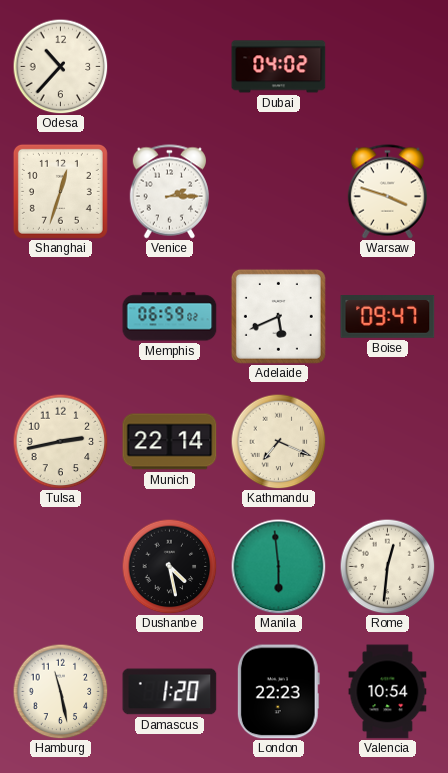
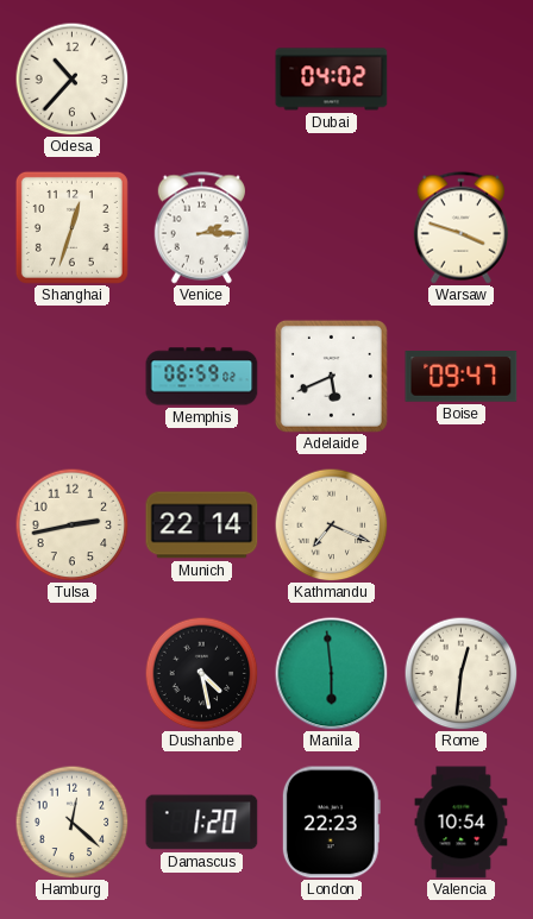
Hamburg: 11:28 -> 12:22 (71, 822)
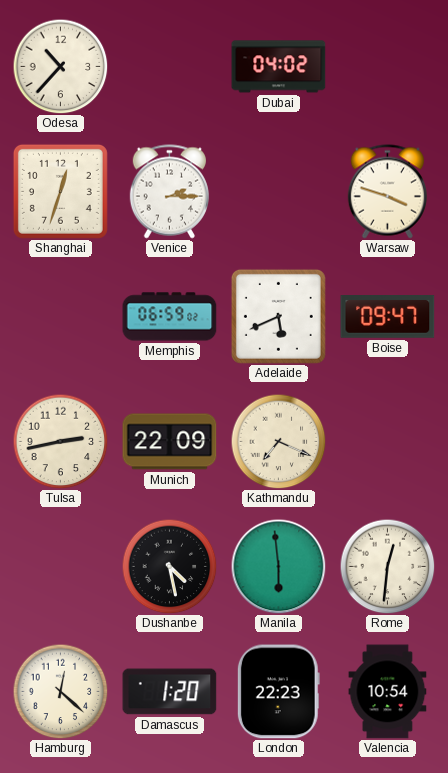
Munich: 22:14 -> 22:09 (170, 442)
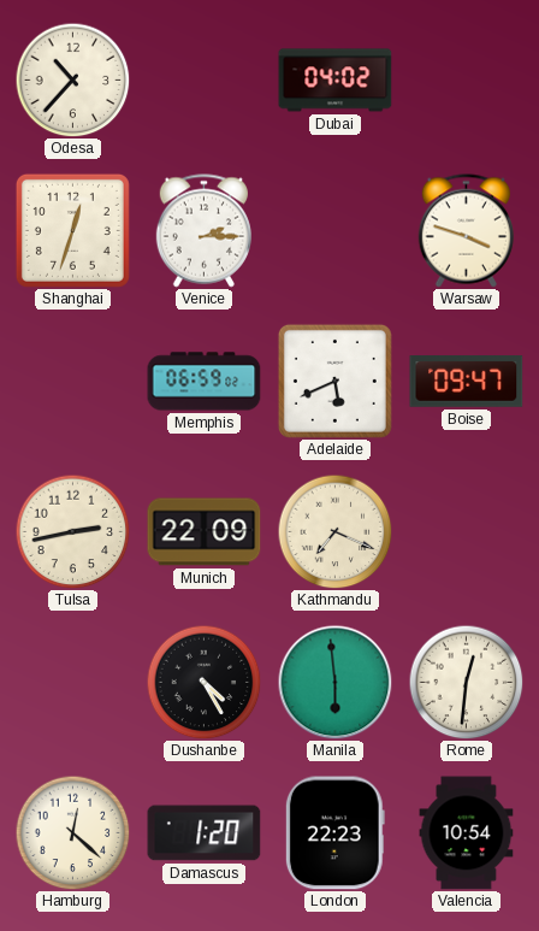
Dushanbe: 4:28 -> 4:25 (203, 682)
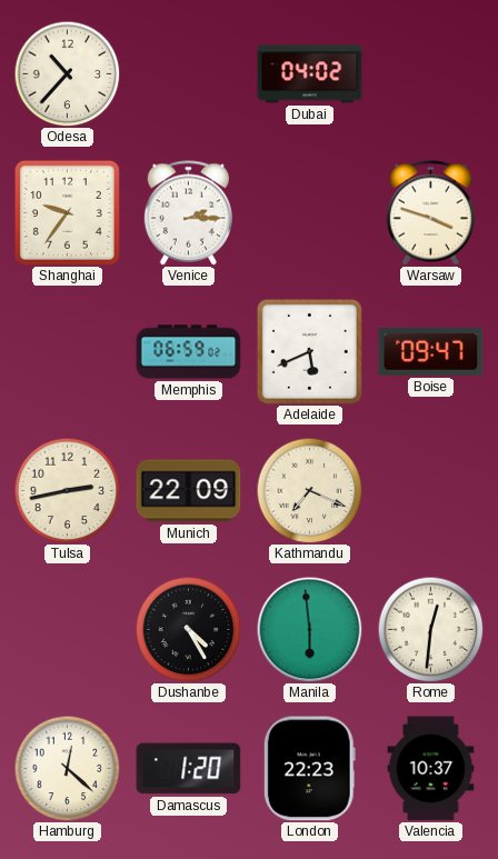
Shanghai: 12:33 -> 9:36 (67, 212)
Valencia: 10:54 -> 10:37 (431, 769)
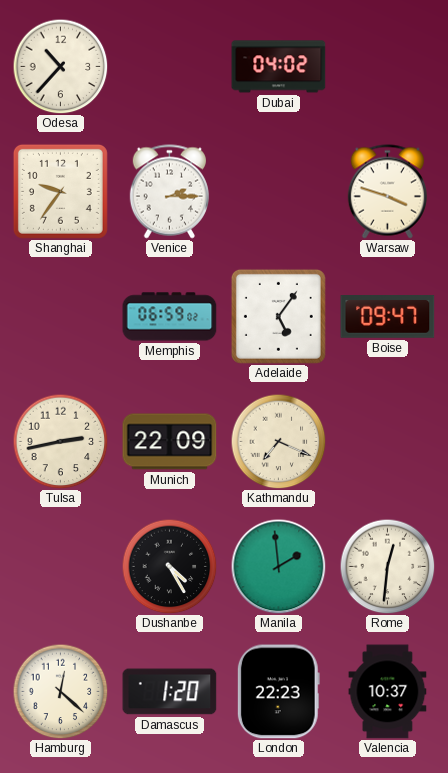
Adelaide: 5:41 -> 5:06 (278, 316)
Manila: 5:59 -> 1:59 (278, 566)
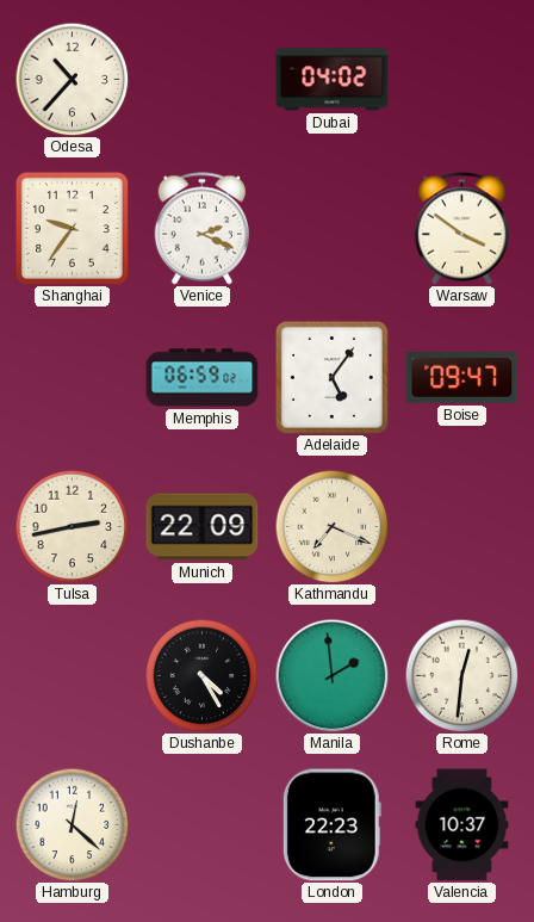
Venice: 2:15 -> 2:19 (201, 229)
Warsaw: 3:48 -> 3:51 (461, 229)
Damascus: 1:20 -> none (170, 692)
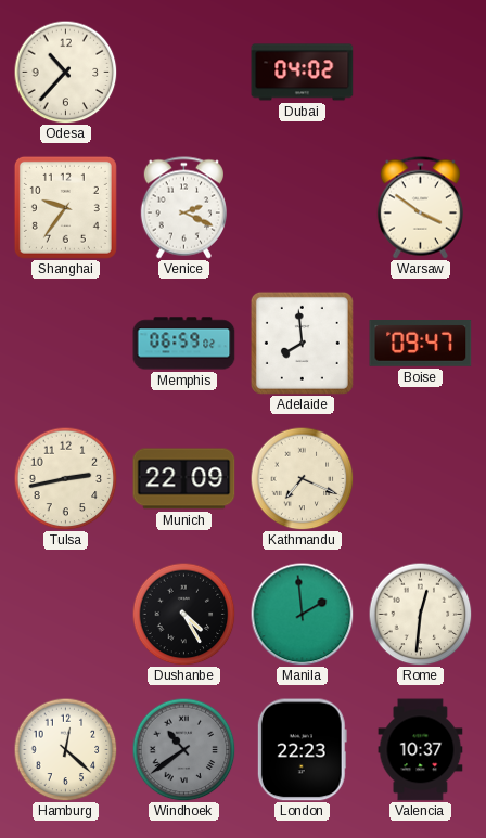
Adelaide: 5:06 -> 7:59 (302, 343)
Windhoek: none -> 10:39 (183, 749)
